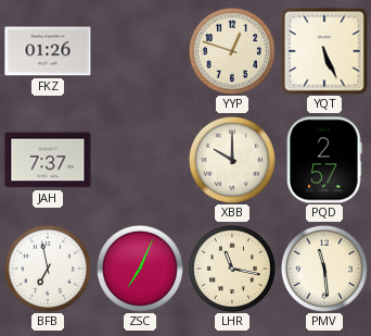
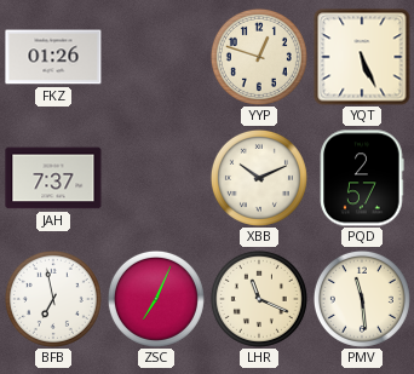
XBB: 10:00 -> 10:11 (259, 178)
LHR: 11:17 -> 11:19 (259, 299)
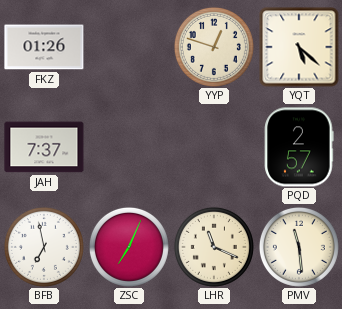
YQT: 5:26 -> 5:22 (299, 47)
XBB: 10:11 -> none (259, 178)
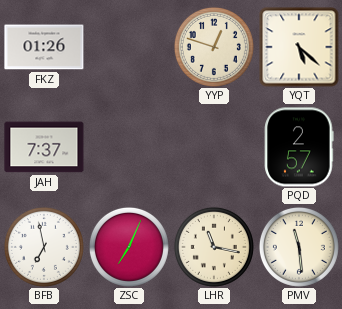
LHR: 11:19 -> 11:17 (214, 247)
